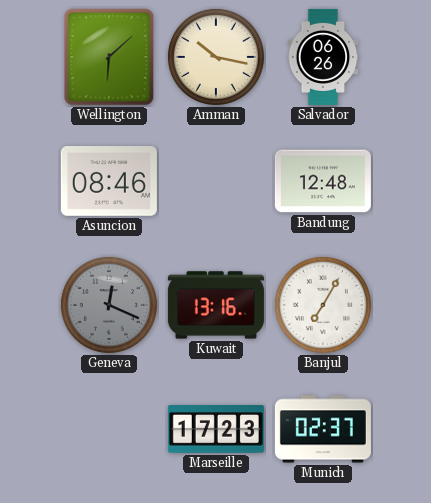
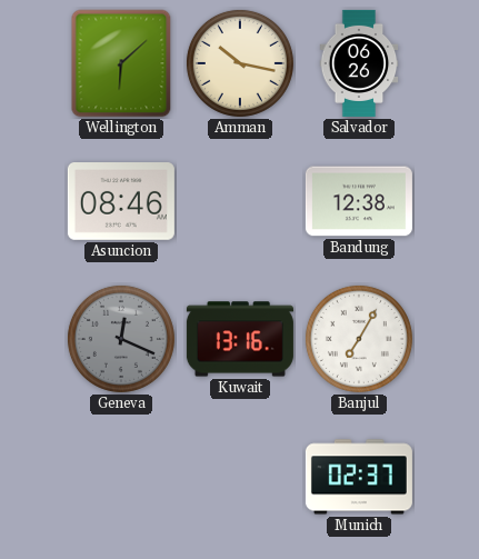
Bandung: 12:48 -> 12:38 (359, 201)
Marseille: 17:23 -> none (216, 430)
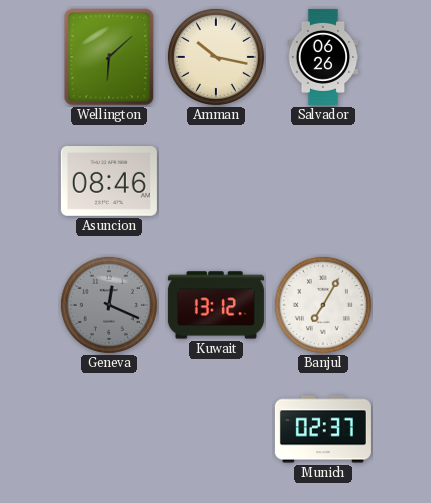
Bandung: 12:38 -> none (359, 201)
Kuwait: 13:16 -> 13:12 (216, 305)
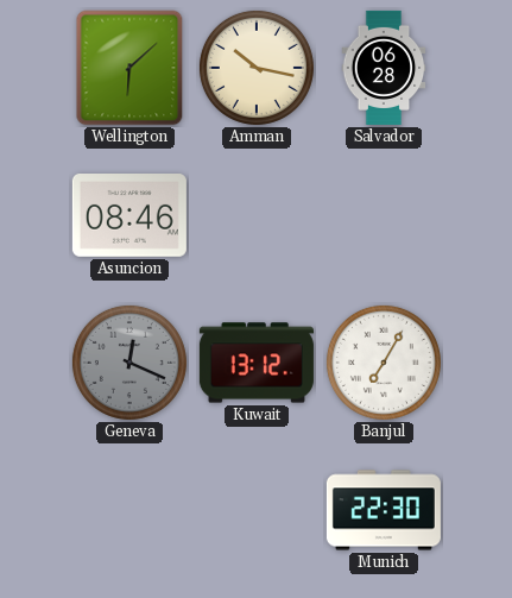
Salvador: 06:26 -> 06:28 (384, 68)
Munich: 02:37 -> 22:30 (384, 510)
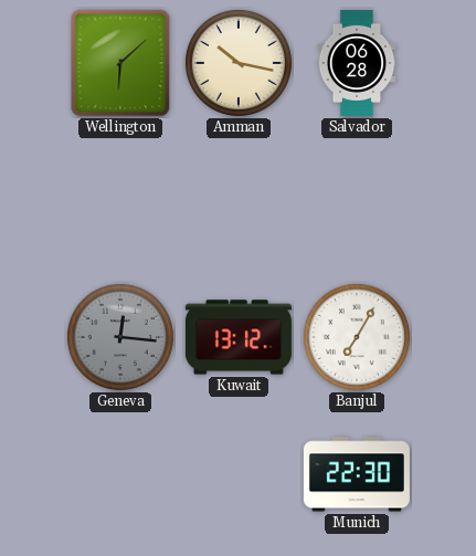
Asuncion: 08:46 -> none (129, 216)
Geneva: 12:19 -> 12:16 (120, 337)
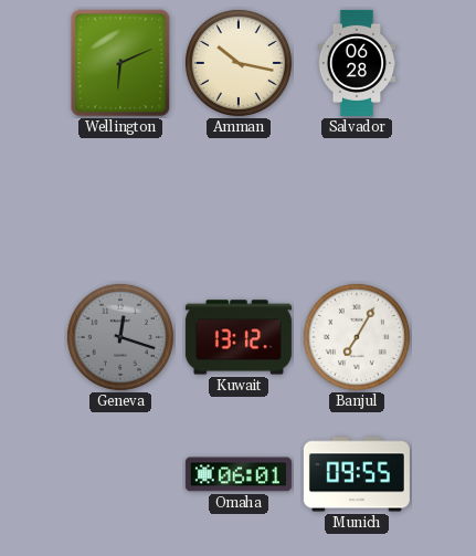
Wellington: 6:08 -> 6:11 (120, 63)
Geneva: 12:16 -> 12:18 (120, 337)
Omaha: none -> 06:01 (239, 474)
Munich: 22:30 -> 09:55 (357, 474)
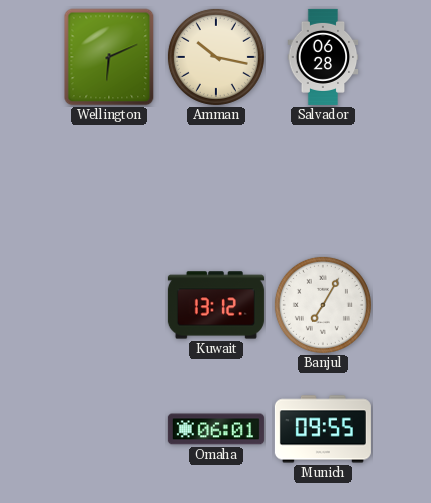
Geneva: 12:18 -> none (120, 337)
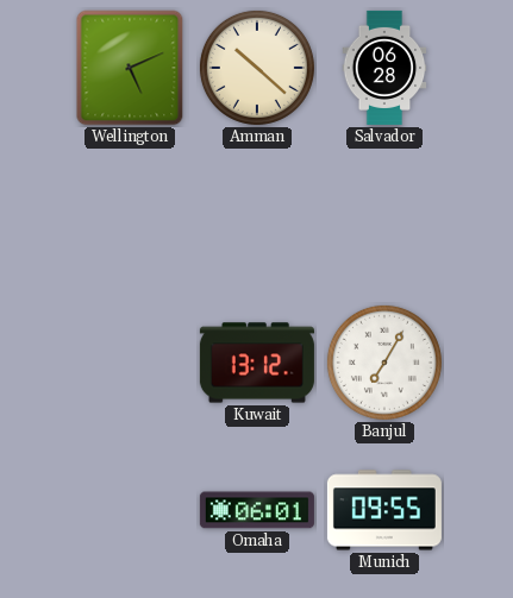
Wellington: 6:11 -> 5:11 (130, 68)
Amman: 10:17 -> 10:22 (257, 68)
